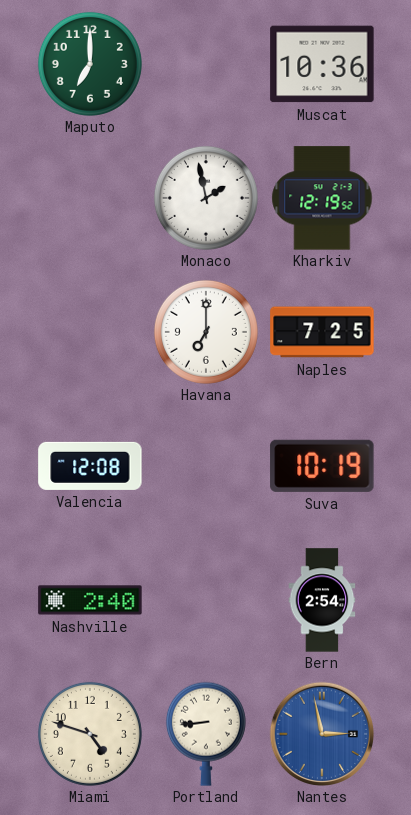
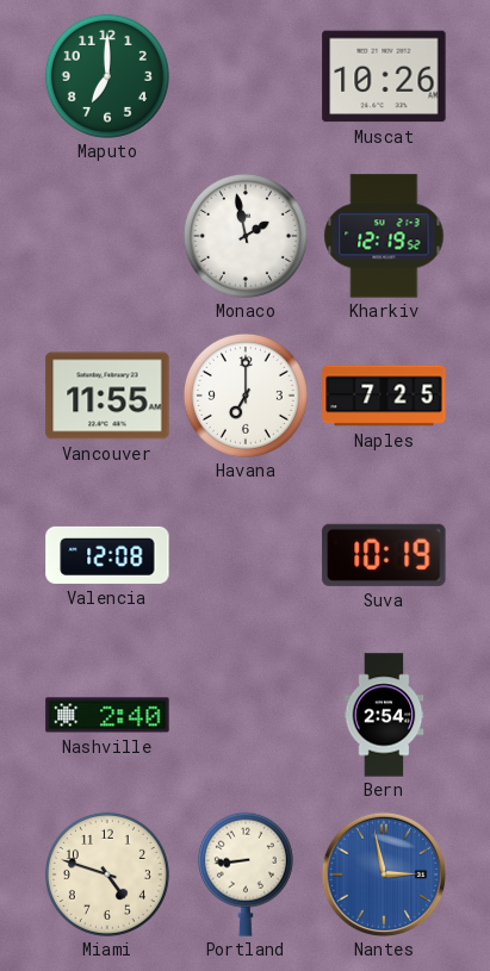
Muscat: 10:36 -> 10:26 (384, 76)
Vancouver: none -> 11:55 (107, 396)
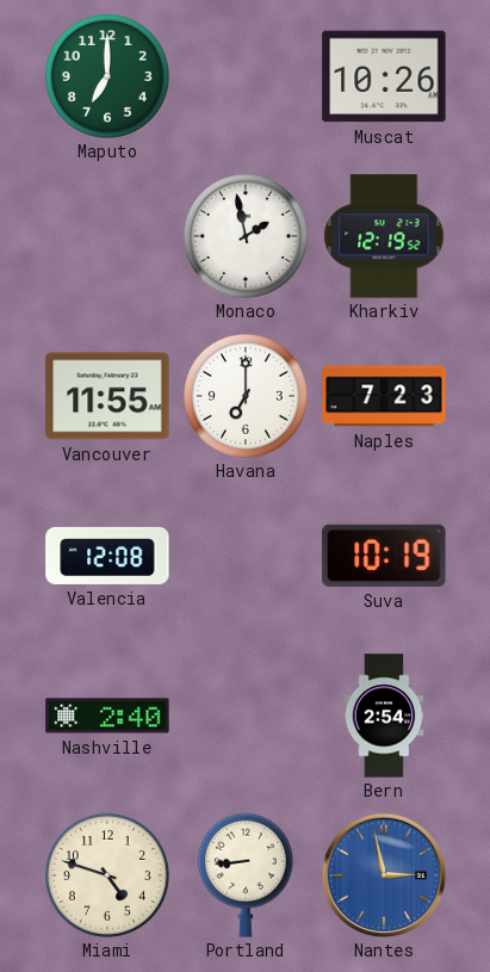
Naples: 7:25 -> 7:23 (384, 396)
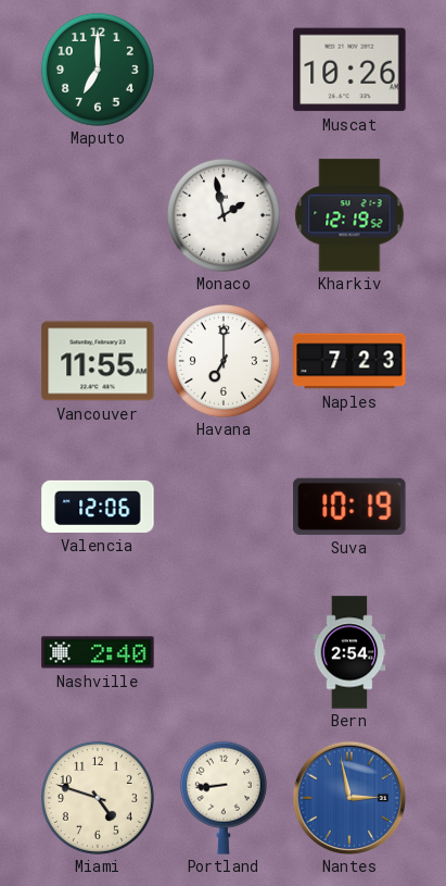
Valencia: 12:08 -> 12:06 (98, 507)
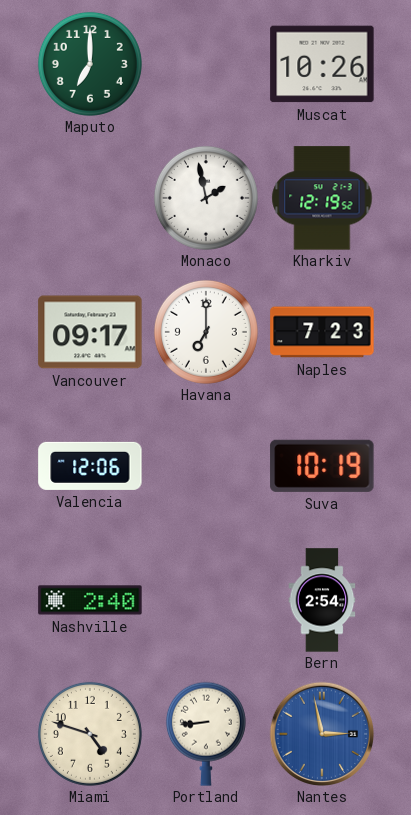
Vancouver: 11:55 -> 09:17 (90, 332)
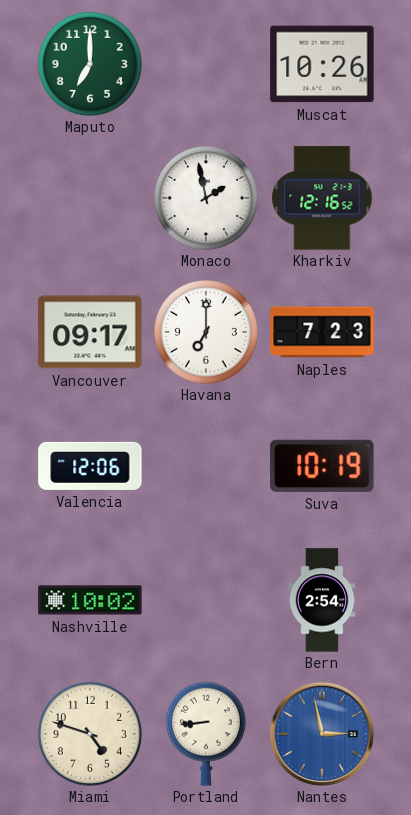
Kharkiv: 12:19 -> 12:16 (322, 198)
Nashville: 2:40 -> 10:02 (90, 600)
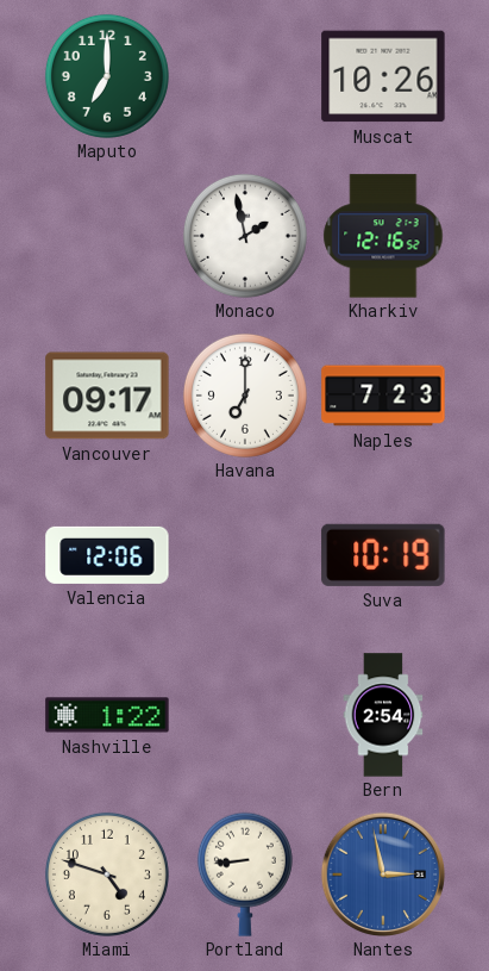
Nashville: 10:02 -> 1:22 (107, 715)
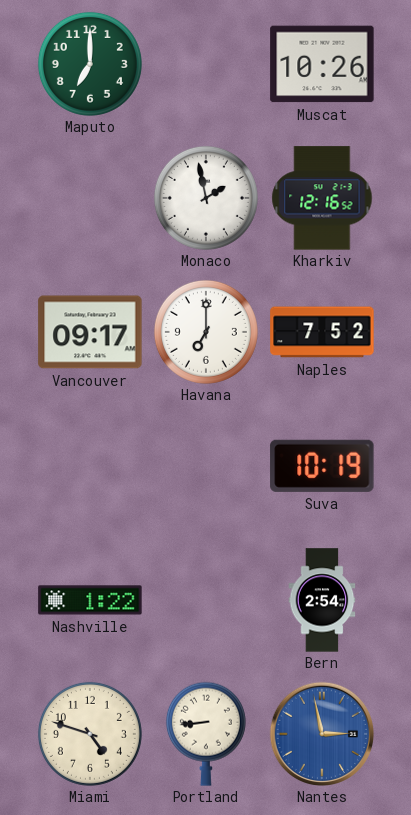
Naples: 7:23 -> 7:52 (322, 332)
Valencia: 12:06 -> none (107, 555)
